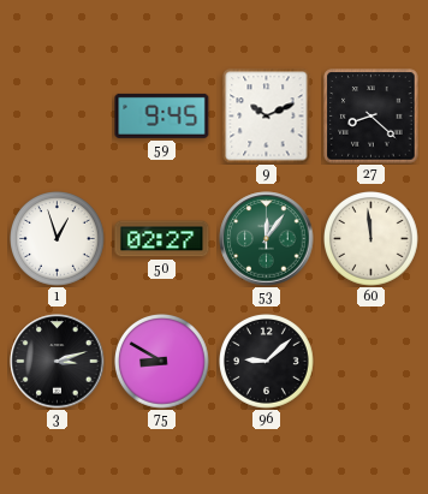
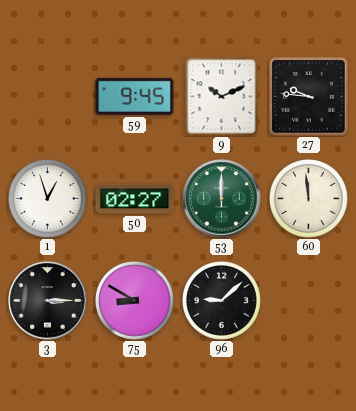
27: 8:22 -> 9:46 (309, 97)
53: 12:06 -> 12:00 (222, 199)
3: 3:12 -> 3:15 (48, 301)
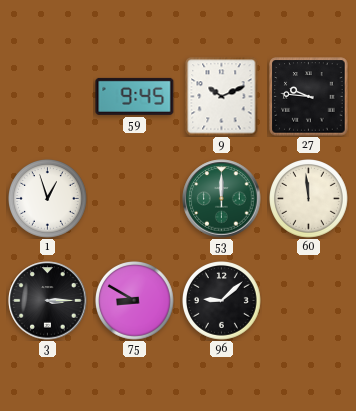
50: 02:27 -> none (135, 199)
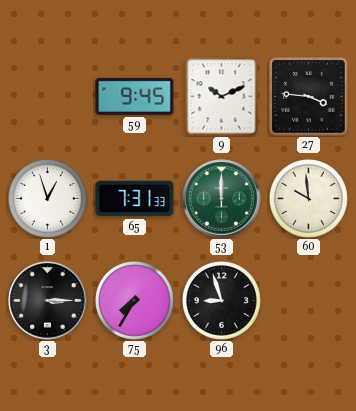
27: 9:46 -> 3:46 (309, 97)
65: none -> 7:31 (135, 199)
60: 11:59 -> 9:59 (309, 199)
75: 8:50 -> 7:35 (135, 301)
96: 9:08 -> 8:57 (222, 301)
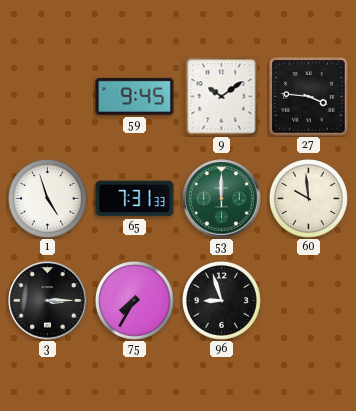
9: 10:11 -> 10:09 (222, 97)
1: 12:57 -> 4:57 (48, 199)
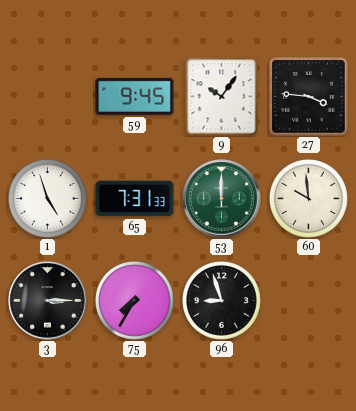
9: 10:09 -> 10:06 (222, 97)
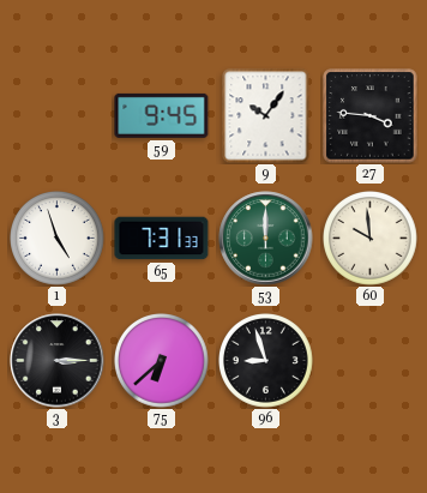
75: 7:35 -> 6:38 (162, 361)
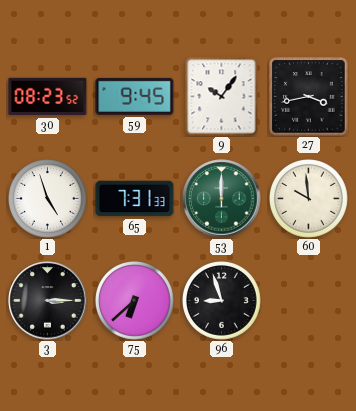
30: none -> 08:23 (48, 97)
27: 3:46 -> 3:43 (309, 97)
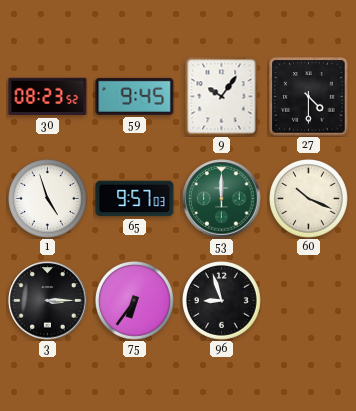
27: 3:43 -> 4:30 (309, 97)
65: 7:31 -> 9:57 (135, 199)
60: 9:59 -> 10:19 (309, 199)
75: 6:38 -> 6:36 (135, 301)
